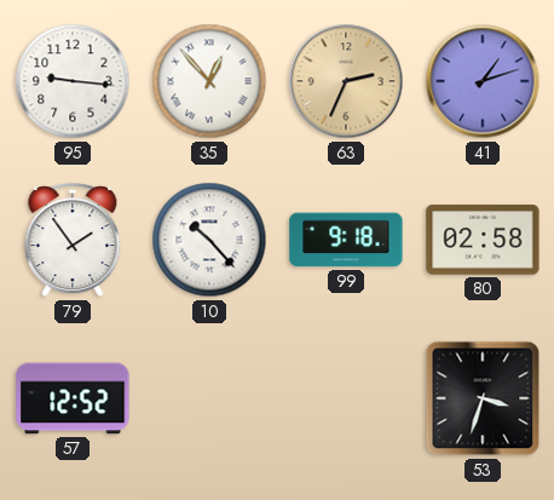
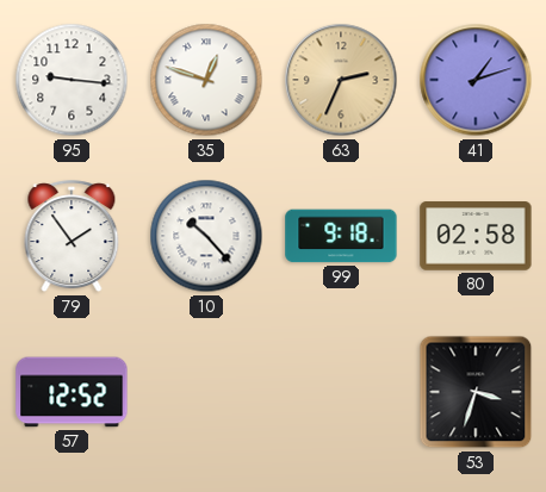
35: 12:53 -> 12:48 (206, 80)
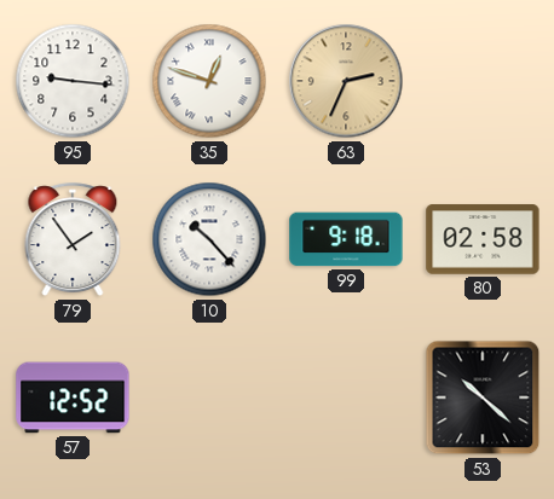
41: 1:12 -> none (476, 80)
53: 3:33 -> 10:22 (483, 398)
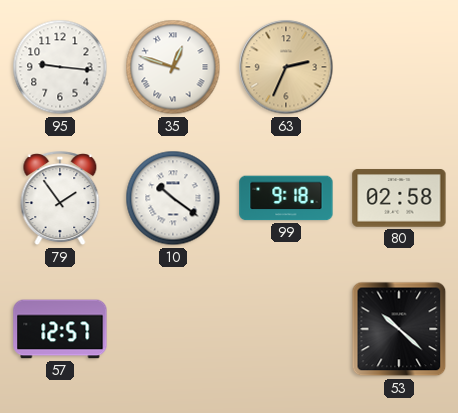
10: 10:23 -> 10:21 (173, 198)
57: 12:52 -> 12:57 (60, 329)
